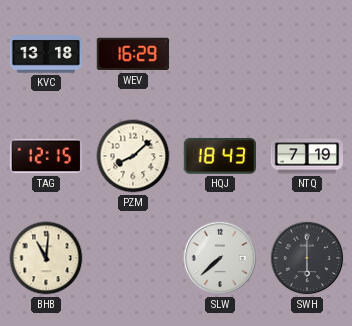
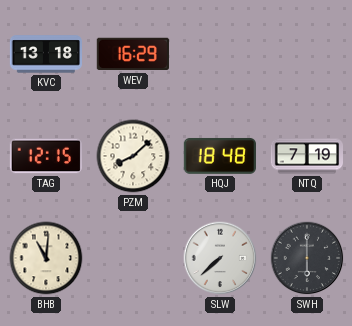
HQJ: 18:43 -> 18:48 (220, 156)
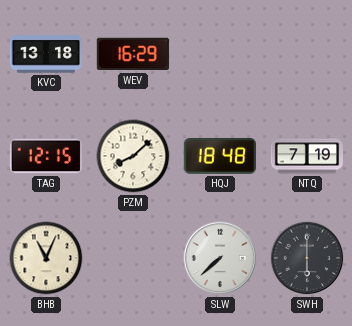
BHB: 11:01 -> 11:04 (46, 258)
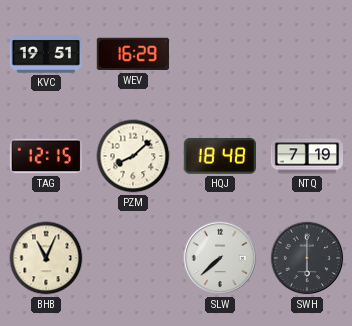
KVC: 13:18 -> 19:51 (45, 54)
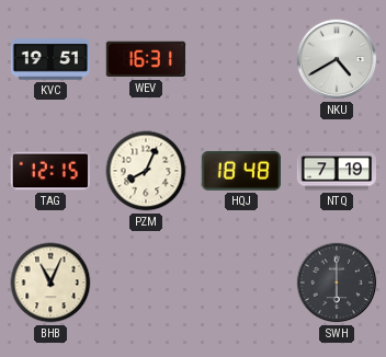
WEV: 16:29 -> 16:31 (146, 59)
NKU: none -> 4:40 (337, 59)
PZM: 8:08 -> 8:04 (146, 171)
SLW: 7:38 -> none (220, 258)
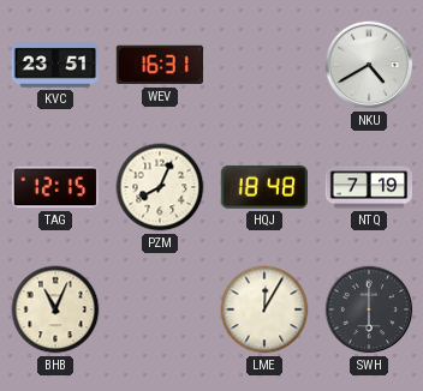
KVC: 19:51 -> 23:51 (54, 65)
LME: none -> 12:05 (264, 309)
